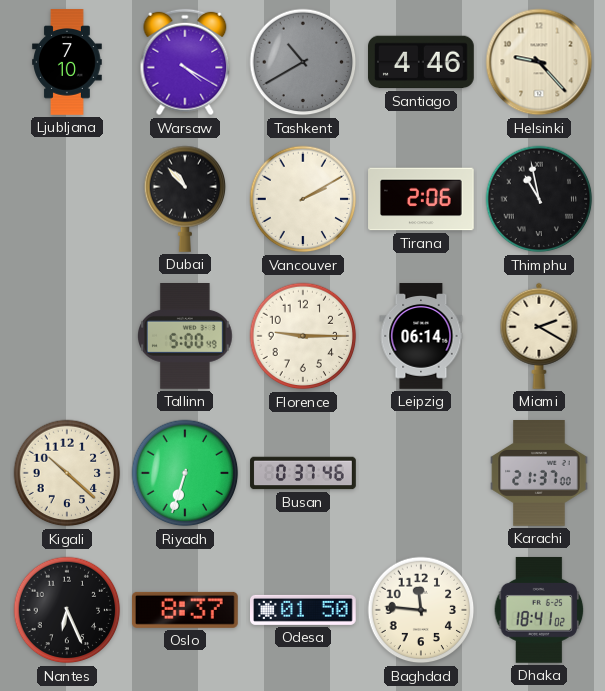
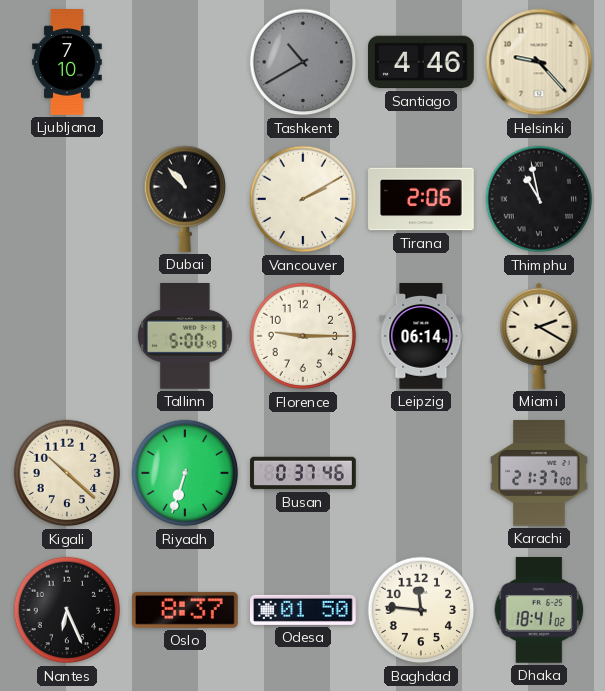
Warsaw: 4:20 -> none (185, 62)
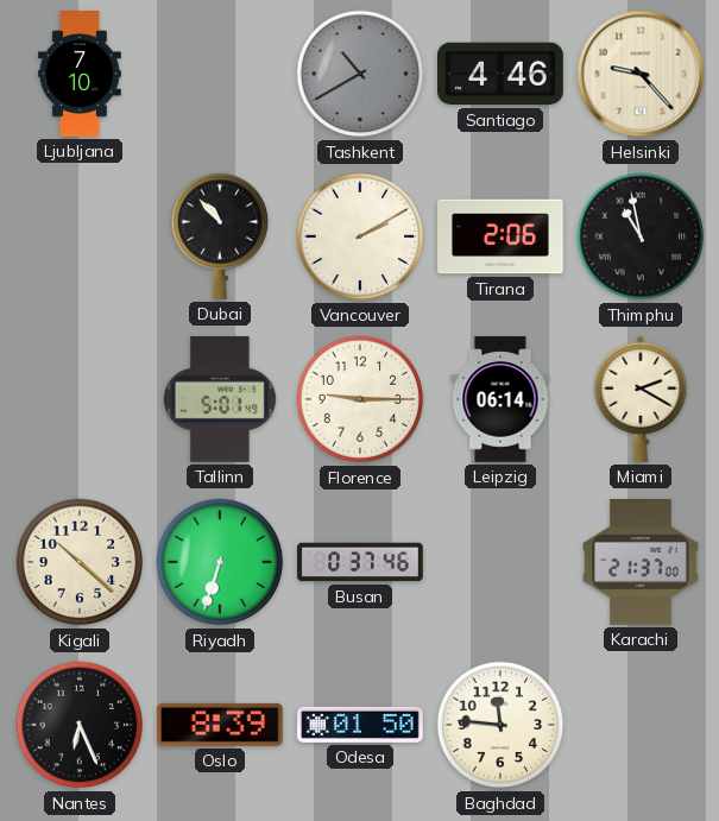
Tallinn: 5:00 -> 5:01 (221, 400)
Oslo: 8:37 -> 8:39 (220, 725)
Dhaka: 18:41 -> none (539, 610)
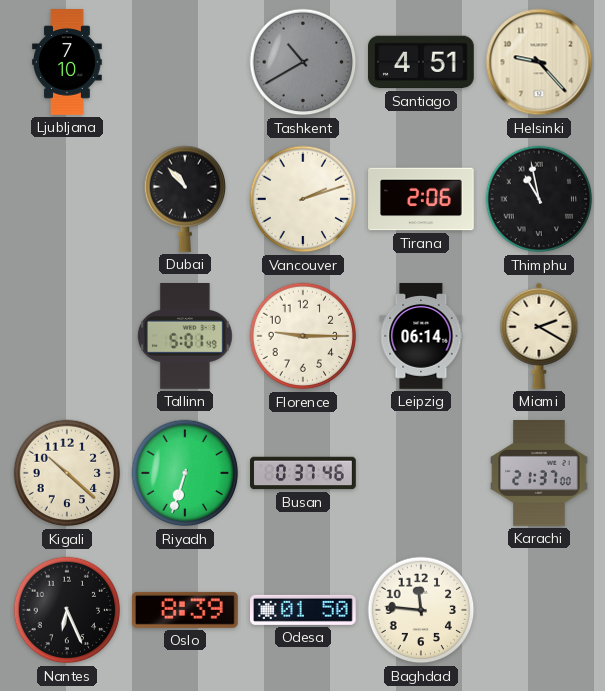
Santiago: 4:46 -> 4:51 (422, 62)
Vancouver: 2:10 -> 2:12 (303, 199)
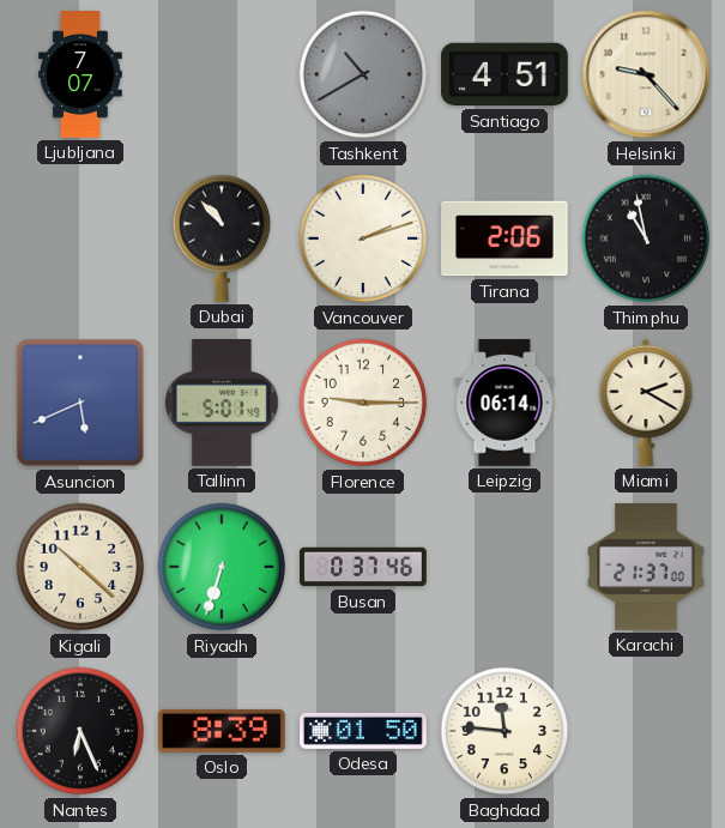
Ljubljana: 7:10 -> 7:07 (81, 74)
Asuncion: none -> 5:41 (80, 403)
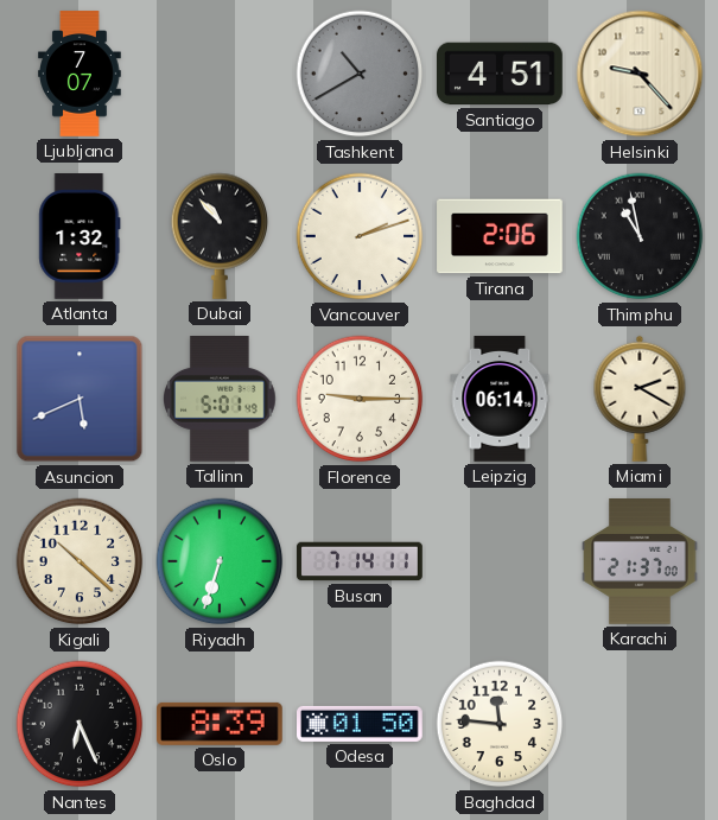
Atlanta: none -> 1:32 (80, 237)
Busan: 0:37 -> 7:14 (360, 561)
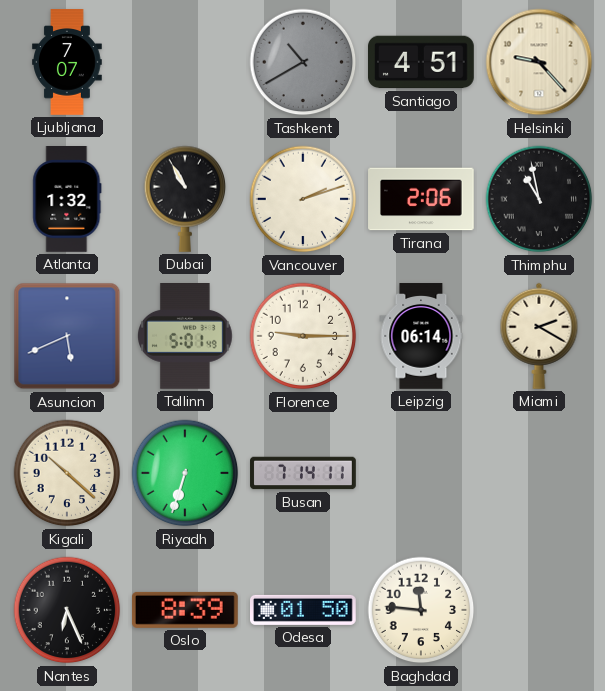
Dubai: 10:53 -> 10:55 (185, 199)
Karachi: 21:37 -> none (640, 561)
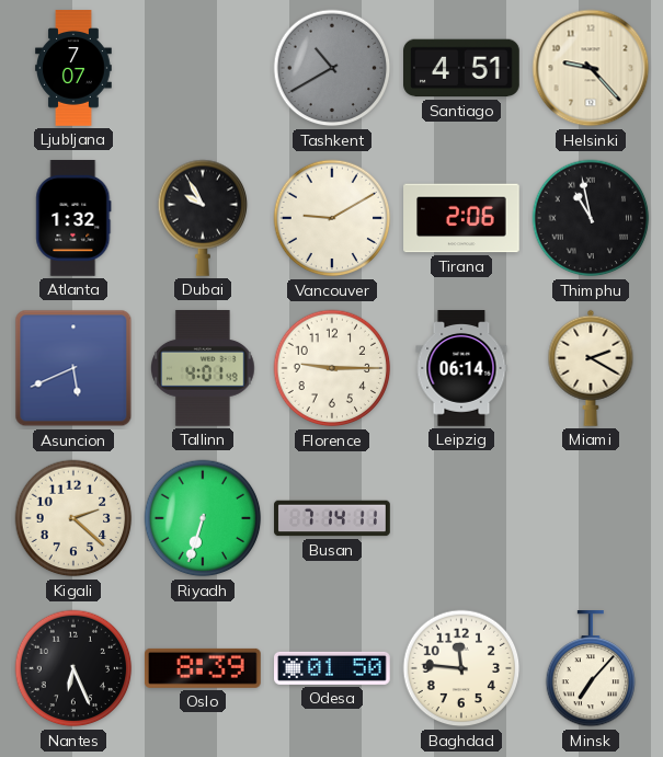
Dubai: 10:55 -> 9:55 (203, 218)
Vancouver: 2:12 -> 9:10 (332, 218)
Tallinn: 5:01 -> 4:01 (204, 369)
Kigali: 10:22 -> 2:22 (73, 518)
Minsk: none -> 7:07 (591, 669)
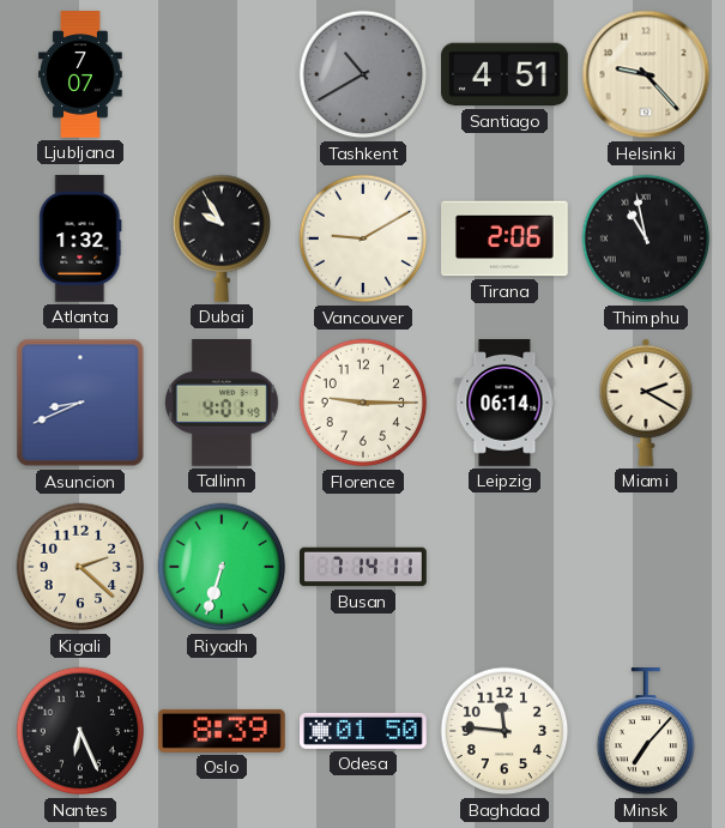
Asuncion: 5:41 -> 8:41 (80, 403)
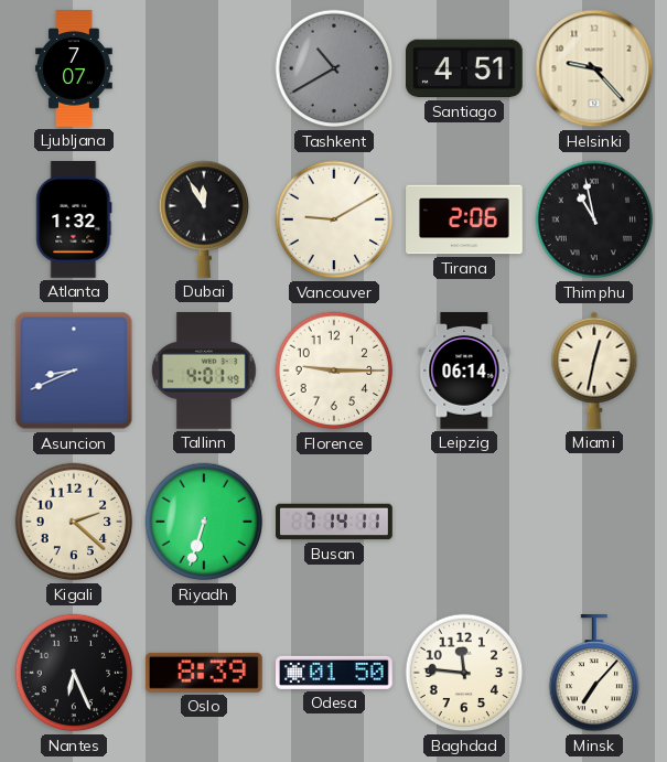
Dubai: 9:55 -> 11:55 (204, 219)
Miami: 2:20 -> 12:32 (594, 371)
